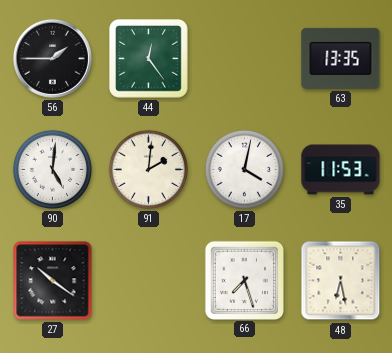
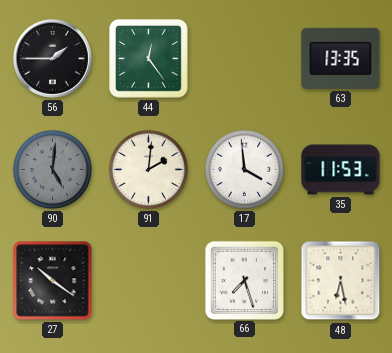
90 dial: white -> grey (52, 169)
17: 4:02 -> 3:59 (244, 169)
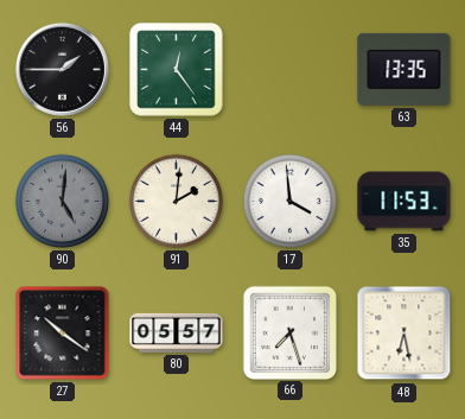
80: none -> 05:57 (177, 332)
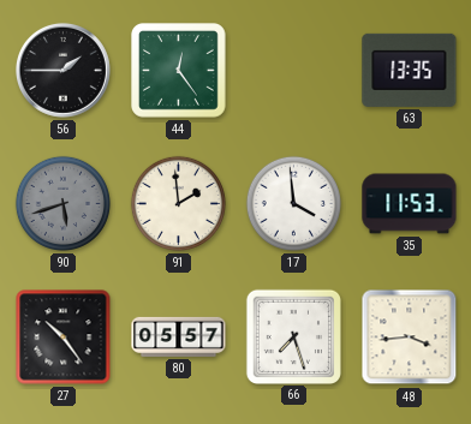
90: 5:01 -> 5:42 (62, 203)
91: 2:01 -> 1:59 (178, 203)
27: 10:21 -> 10:24 (64, 338)
48: 6:28 -> 3:44 (410, 338)
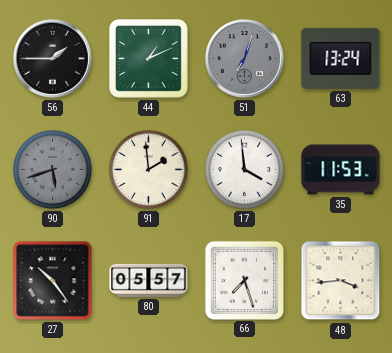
44: 12:24 -> 1:11 (149, 59)
51: none -> 7:03 (244, 58)
63: 13:35 -> 13:24 (341, 58)
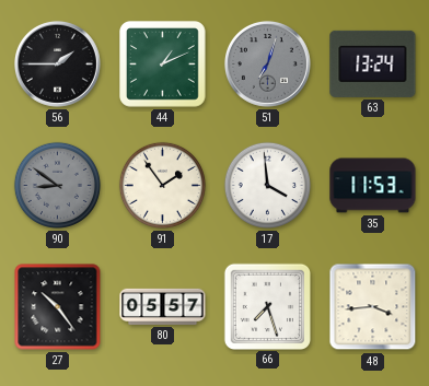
90: 5:42 -> 8:51 (57, 185)
91: 1:59 -> 1:54 (162, 185)
